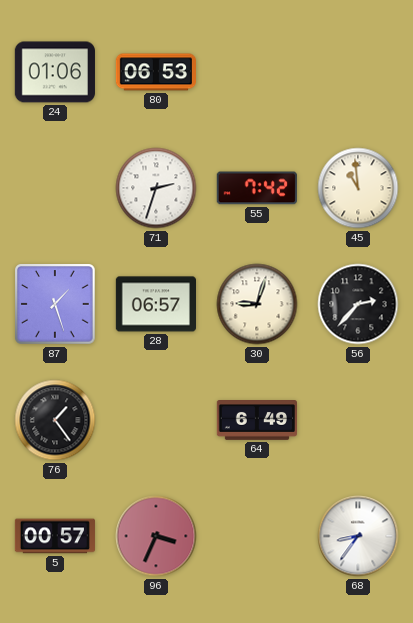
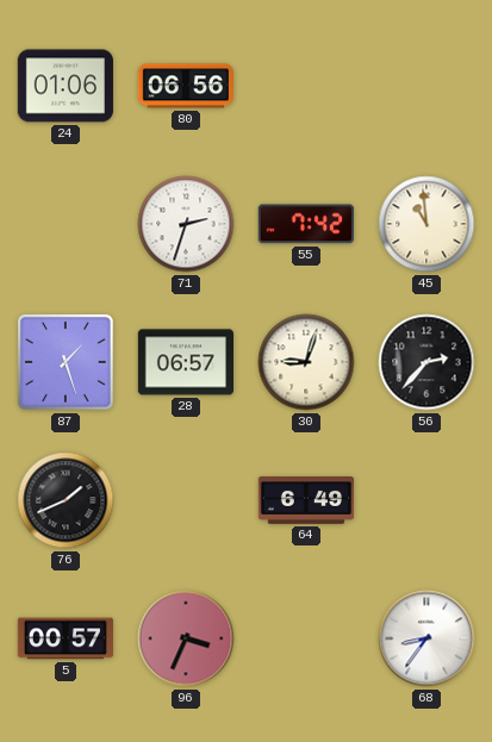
80: 06:53 -> 06:56 (185, 86)
76: 1:24 -> 1:41 (66, 500)
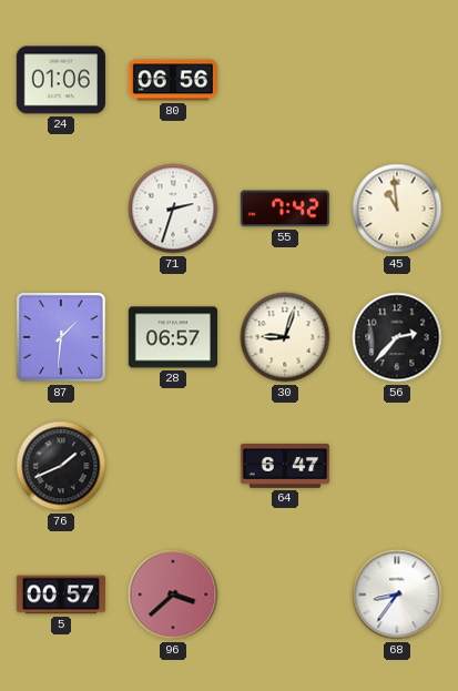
87: 1:27 -> 1:31 (62, 338)
64: 6:49 -> 6:47 (284, 467)
96: 3:34 -> 3:38 (173, 595)
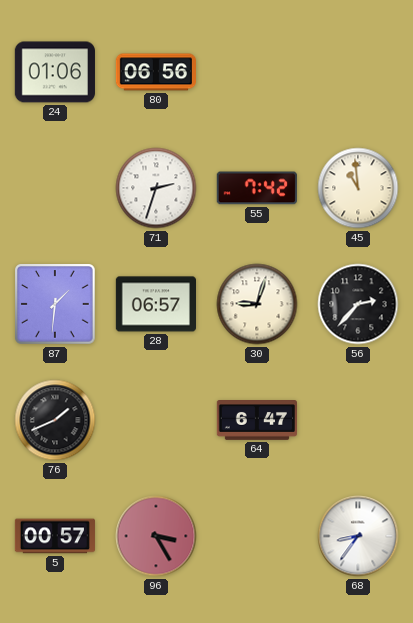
96: 3:38 -> 3:25 (156, 536)
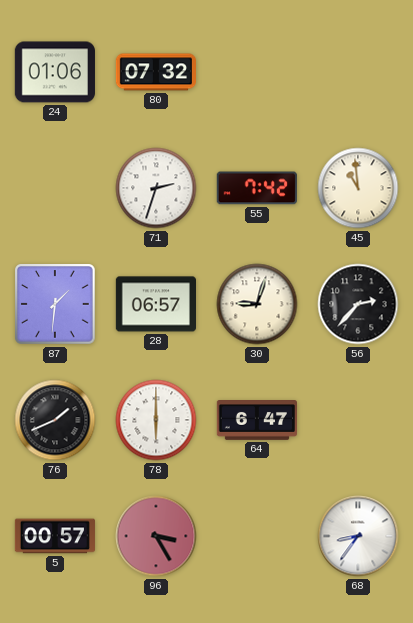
80: 06:56 -> 07:32 (155, 72)
78: none -> 6:00 (156, 420)
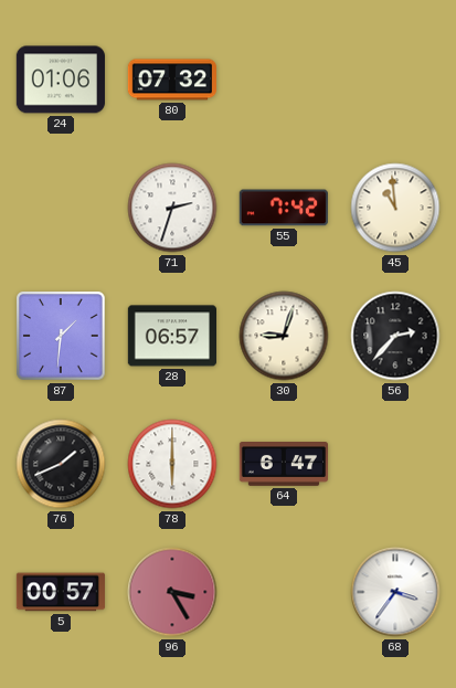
68: 8:36 -> 3:36 (395, 592)
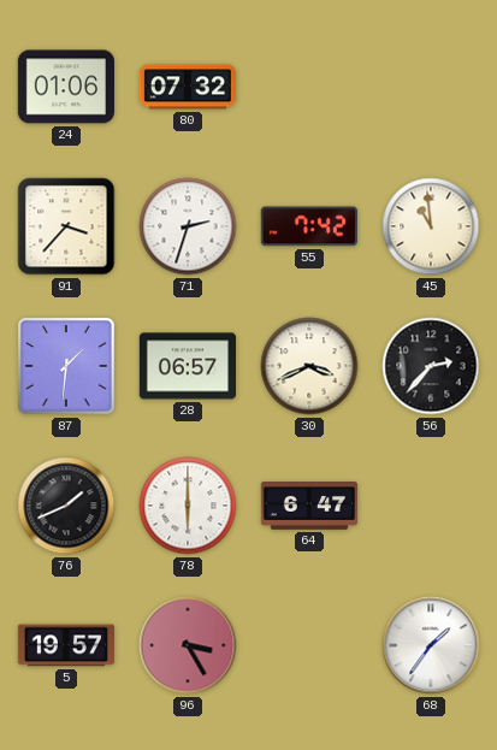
91: none -> 3:37 (66, 226)
30: 9:03 -> 3:41 (309, 366)
5: 00:57 -> 19:57 (66, 645)
68: 3:36 -> 1:36 (431, 645)
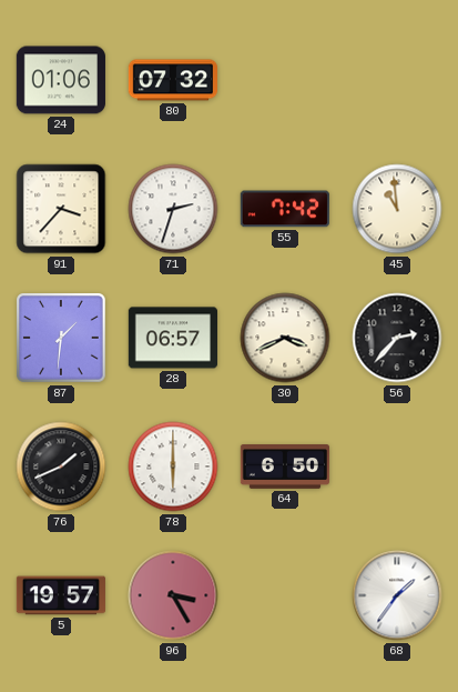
64: 6:47 -> 6:50 (284, 468)
